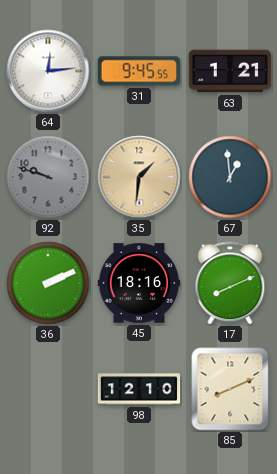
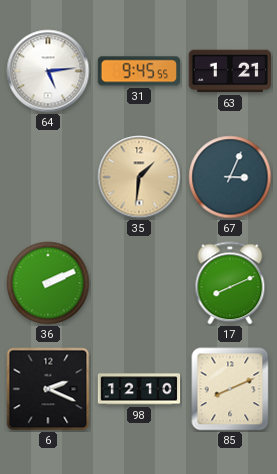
64: 12:14 -> 5:14 (48, 71)
92: 9:48 -> none (48, 177)
67: 12:59 -> 3:04 (230, 177)
45: 18:16 -> none (139, 283)
6: none -> 2:19 (48, 389)
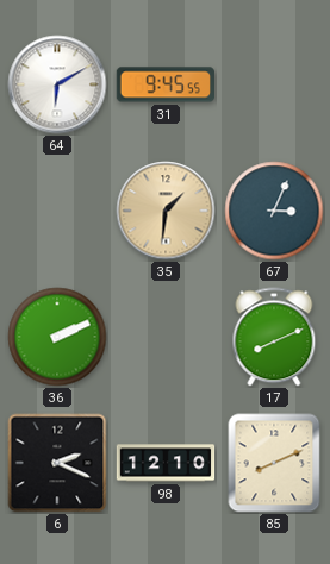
64: 5:14 -> 6:10 (57, 84)
63: 1:21 -> none (229, 71)
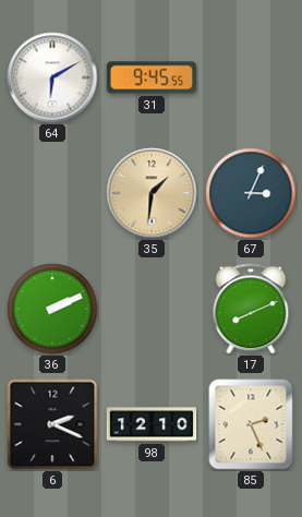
85: 8:11 -> 2:26 (251, 424)
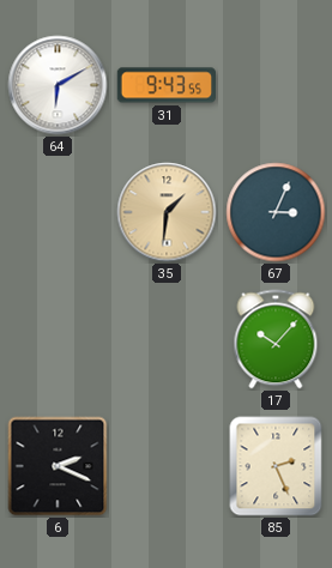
31: 9:45 -> 9:43 (165, 85)
36: 2:11 -> none (52, 309)
17: 8:11 -> 10:07 (276, 339)
98: 12:10 -> none (152, 424)
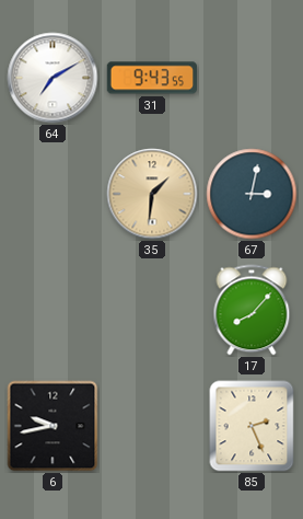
64: 6:10 -> 7:10 (53, 78)
67: 3:04 -> 3:02 (252, 194)
17: 10:07 -> 8:07 (252, 310)
6: 2:19 -> 9:43 (53, 426)
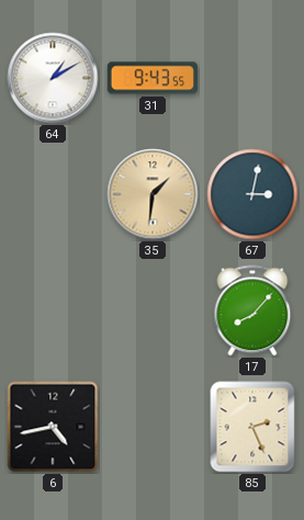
64: 7:10 -> 1:10 (53, 78)
6: 9:43 -> 4:43 (53, 427)
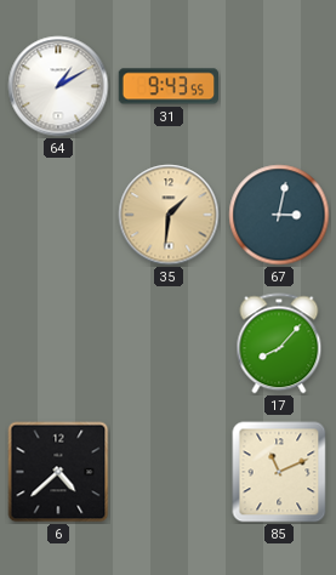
6: 4:43 -> 4:38 (58, 472)
85: 2:26 -> 11:11 (279, 472)
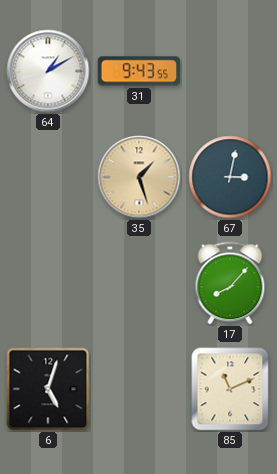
35: 1:31 -> 1:27 (139, 177)
6: 4:38 -> 5:03 (48, 389)
